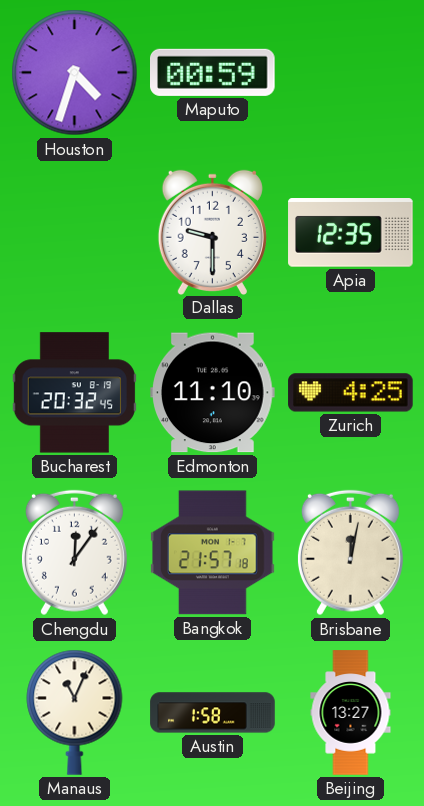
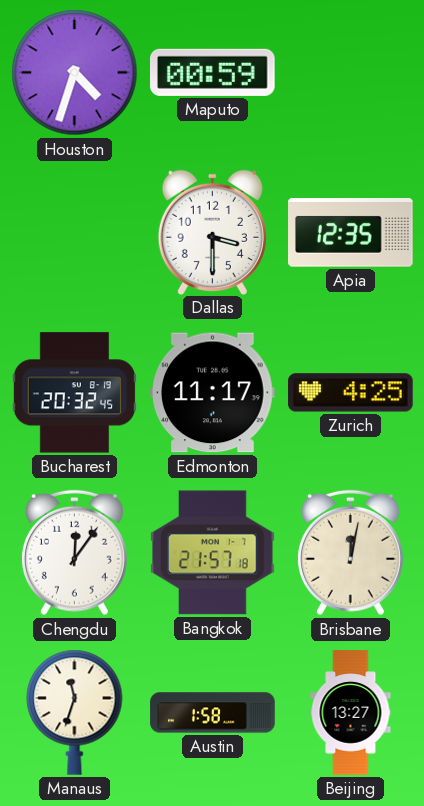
Dallas: 9:30 -> 3:30 (212, 232)
Edmonton: 11:10 -> 11:17 (213, 393)
Manaus: 11:04 -> 11:33 (75, 712)
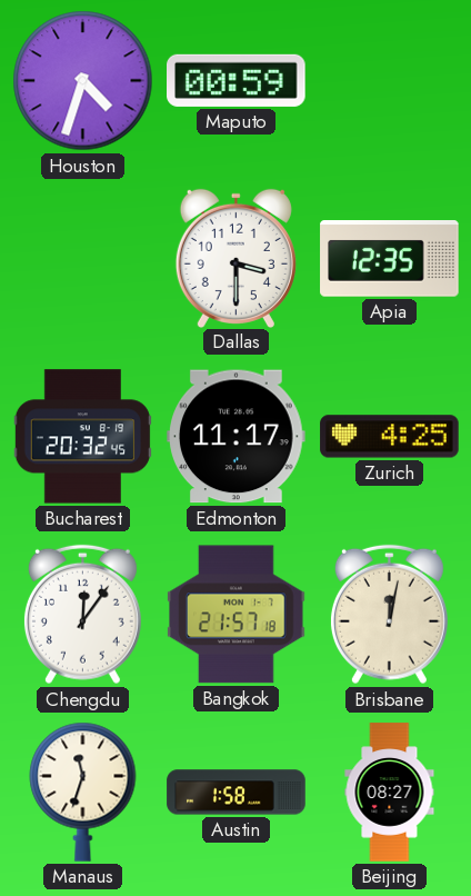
Beijing: 13:27 -> 08:27 (390, 793)
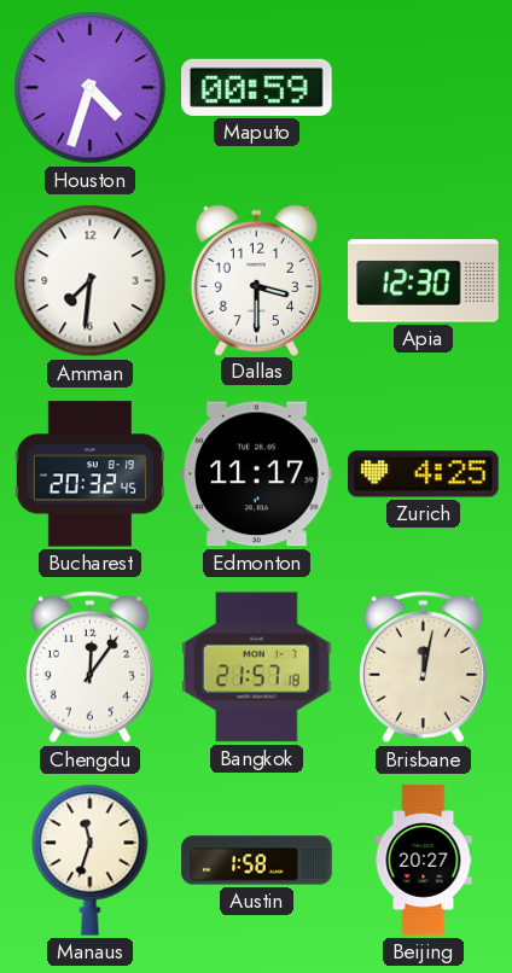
Amman: none -> 7:31 (91, 281)
Apia: 12:35 -> 12:30 (424, 281)
Beijing: 08:27 -> 20:27 (424, 861)
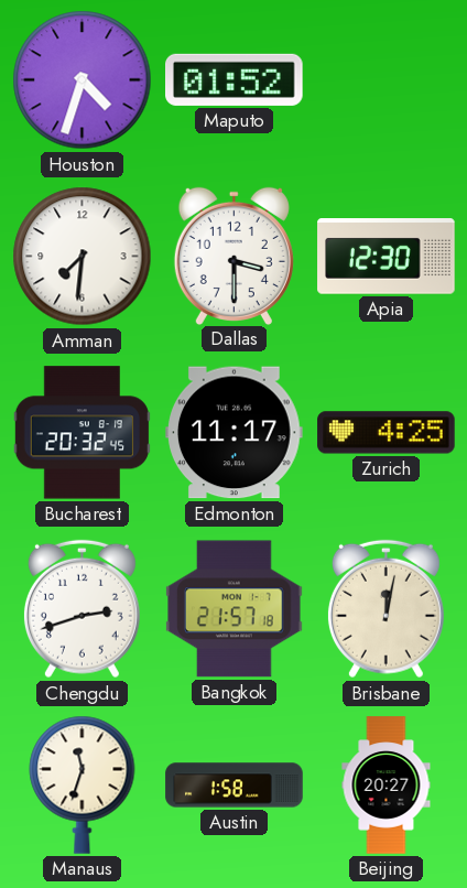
Maputo: 00:59 -> 01:52 (235, 79)
Chengdu: 12:06 -> 2:42 (82, 609)
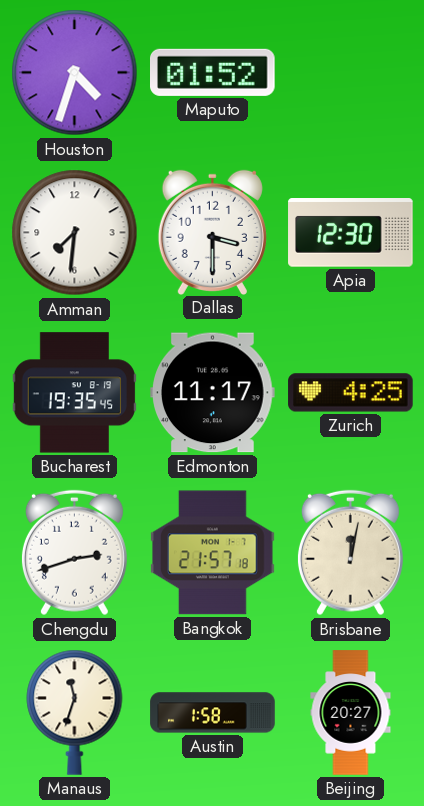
Bucharest: 20:32 -> 19:35 (74, 393)
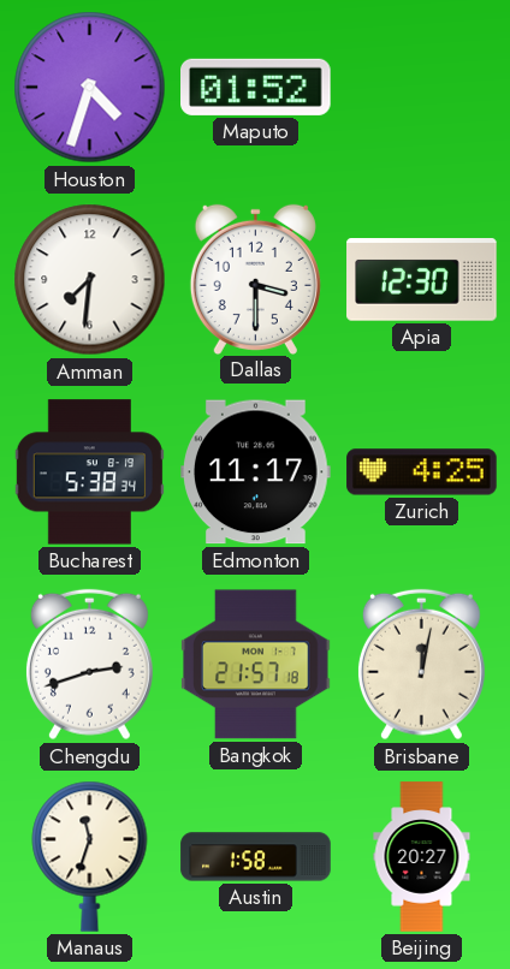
Bucharest: 19:35 -> 5:38 (89, 472)
